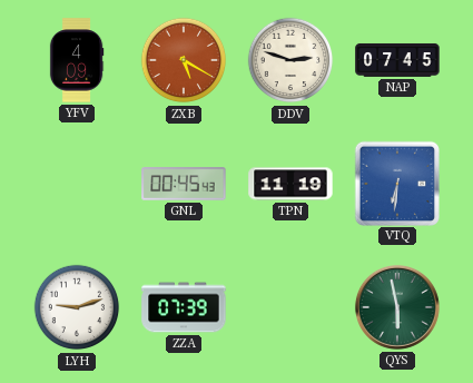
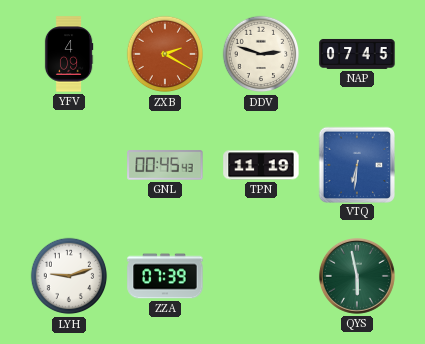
ZXB: 5:20 -> 2:20 (165, 54)
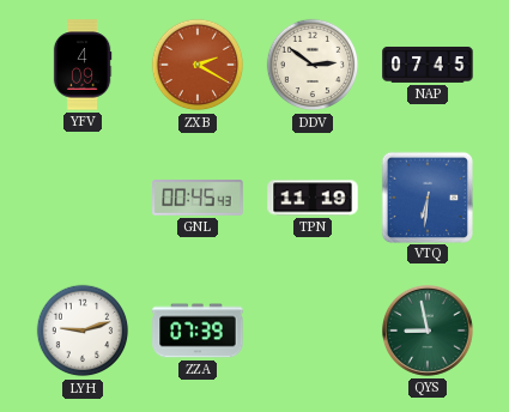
DDV: 2:48 -> 2:51 (313, 65)
QYS: 5:58 -> 8:58 (428, 331)
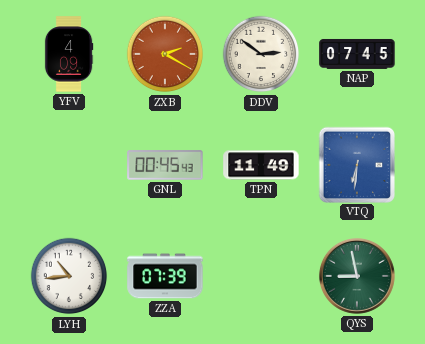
TPN: 11:19 -> 11:49 (261, 165)
LYH: 9:12 -> 10:44 (69, 276)
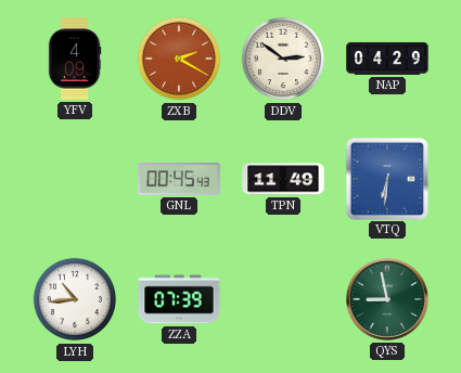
NAP: 07:45 -> 04:29 (387, 59)
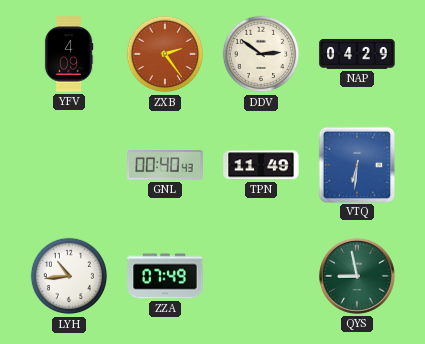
ZXB: 2:20 -> 2:24 (165, 54)
GNL: 00:45 -> 00:40 (165, 165)
ZZA: 07:39 -> 07:49 (165, 276)
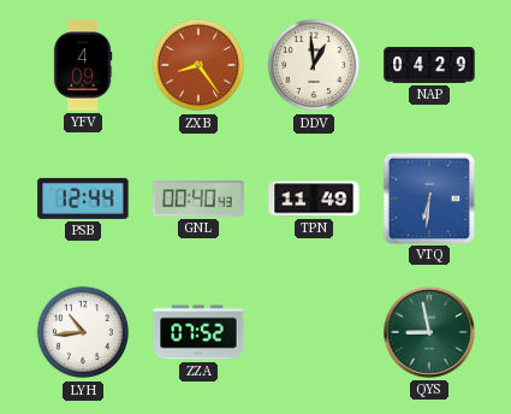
ZXB: 2:24 -> 8:24 (198, 65)
DDV: 2:51 -> 12:59 (314, 65)
PSB: none -> 12:44 (83, 199)
ZZA: 07:49 -> 07:52 (198, 332)
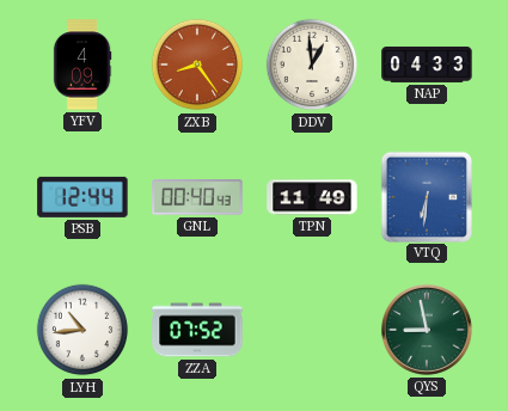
NAP: 04:29 -> 04:33 (427, 65)
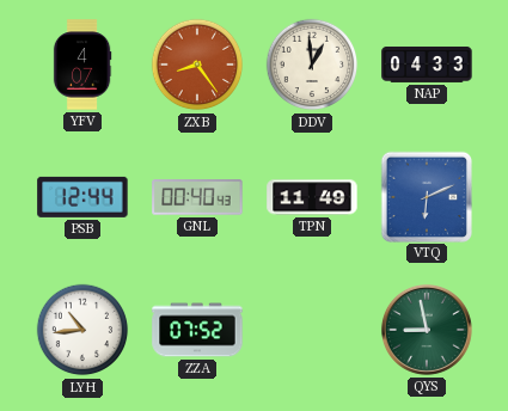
YFV: 4:09 -> 4:07 (82, 65)
VTQ: 6:31 -> 6:11 (426, 196)
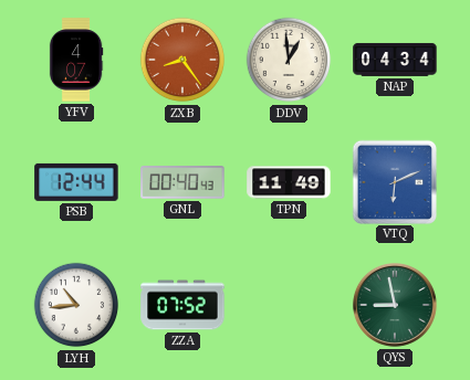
NAP: 04:33 -> 04:34 (395, 60)
